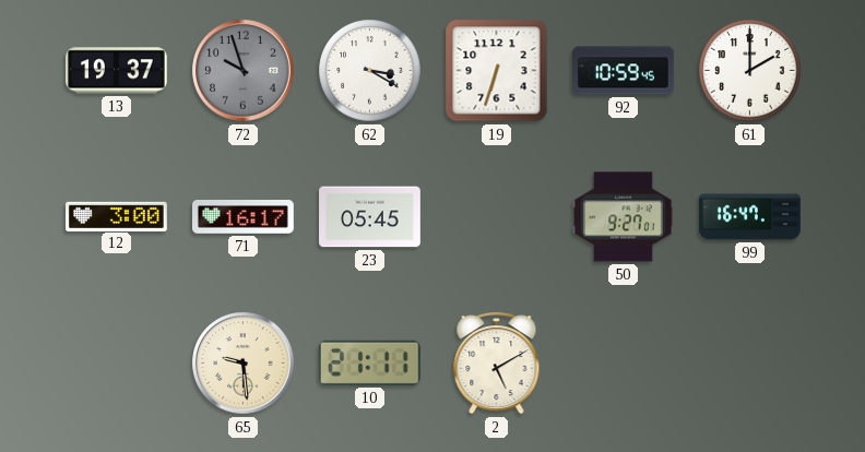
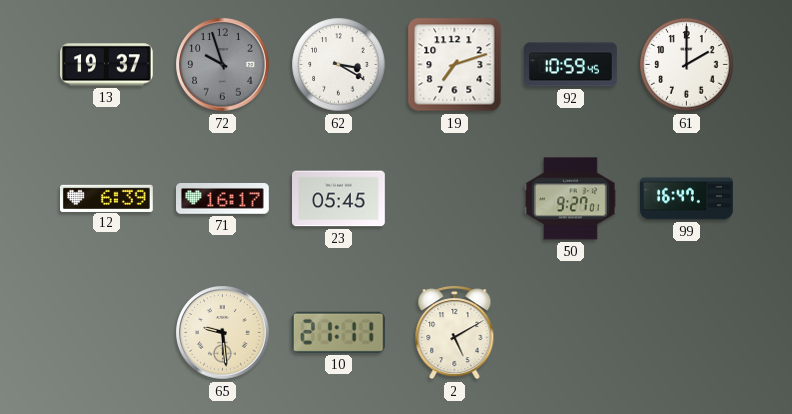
19: 6:33 -> 7:12 (455, 65)
12: 3:00 -> 6:39 (107, 198)
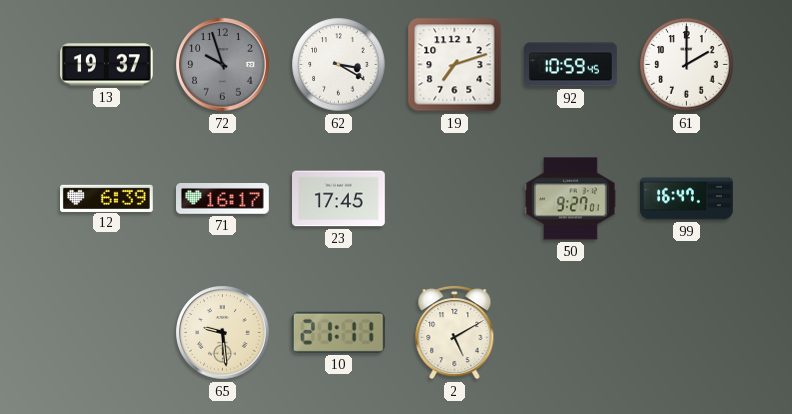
23: 05:45 -> 17:45 (339, 199)
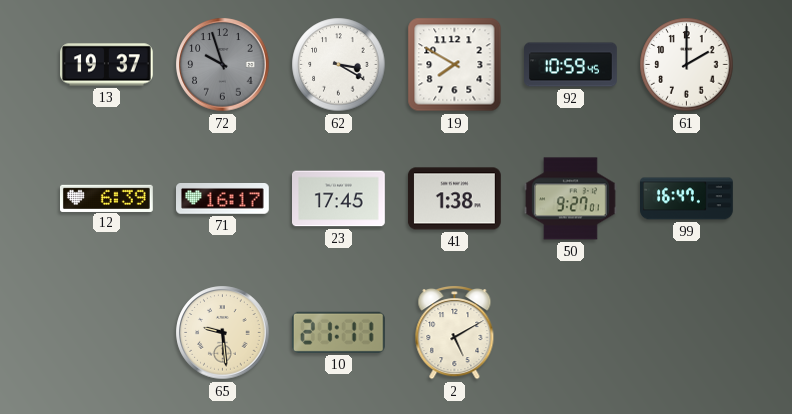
19: 7:12 -> 7:50 (455, 65)
41: none -> 1:38 (455, 199)
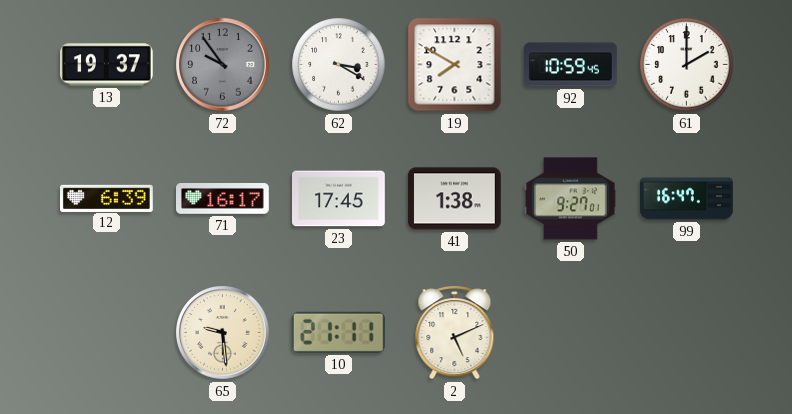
72: 9:57 -> 9:54 (223, 65)
2: 5:10 -> 5:11 (455, 333)
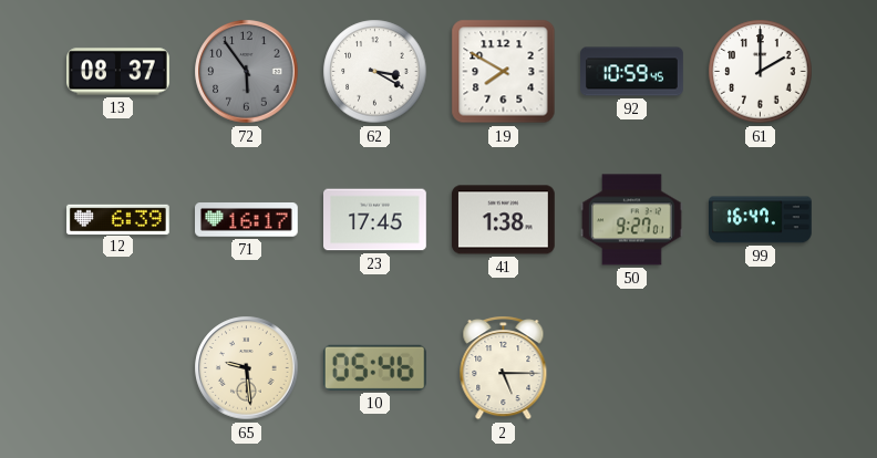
13: 19:37 -> 08:37 (118, 72)
72: 9:54 -> 5:54 (247, 72)
10: 21:11 -> 05:46 (374, 367)
2: 5:11 -> 5:15 (504, 368)
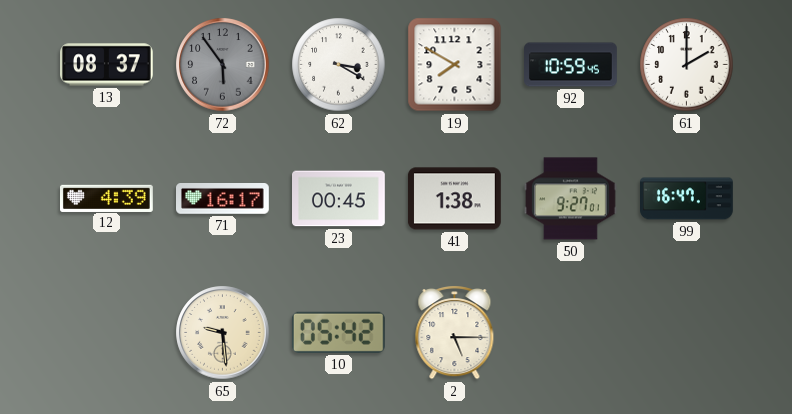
12: 6:39 -> 4:39 (107, 198)
23: 17:45 -> 00:45 (339, 199)
10: 05:46 -> 05:42 (338, 332)
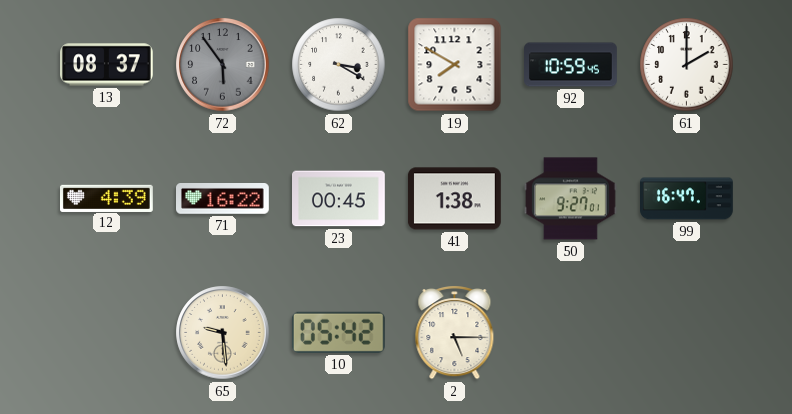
71: 16:17 -> 16:22 (223, 199)
